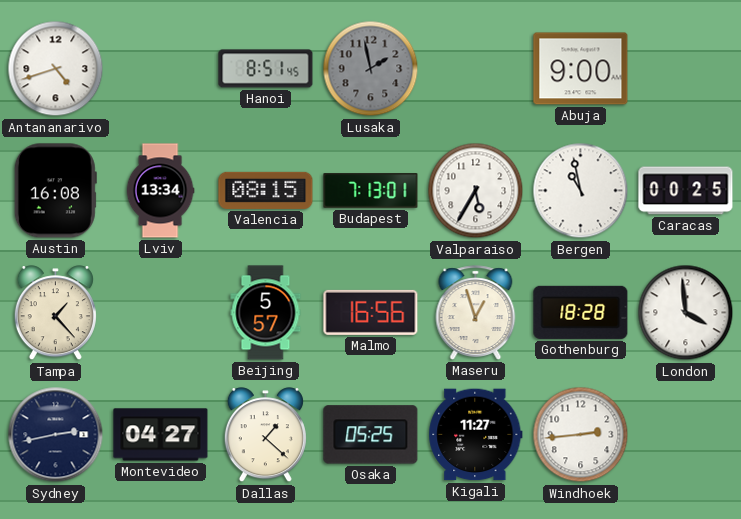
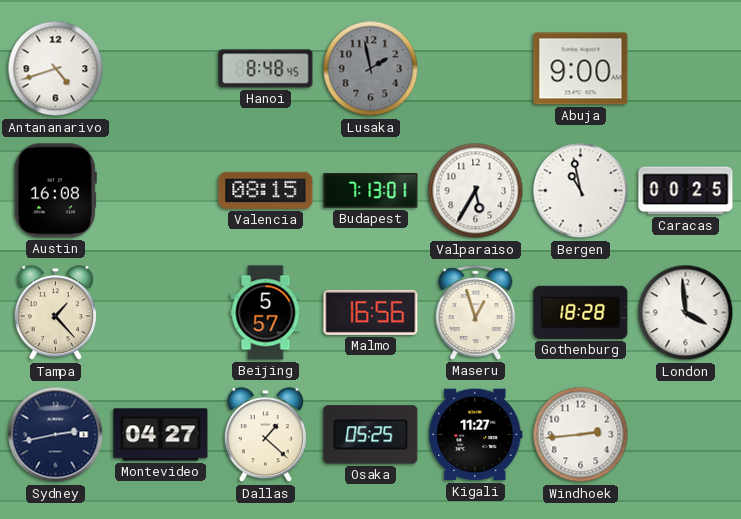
Hanoi: 8:51 -> 8:48 (266, 69)
Lviv: 13:34 -> none (160, 191)
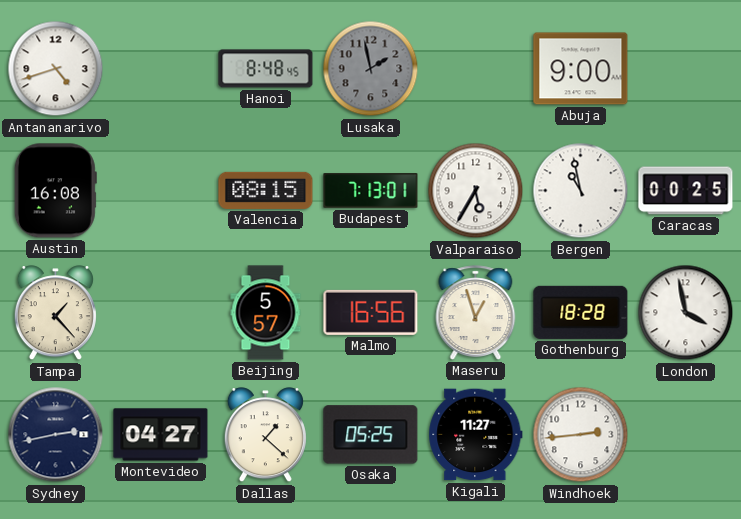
London: 3:59 -> 3:58 (686, 313)
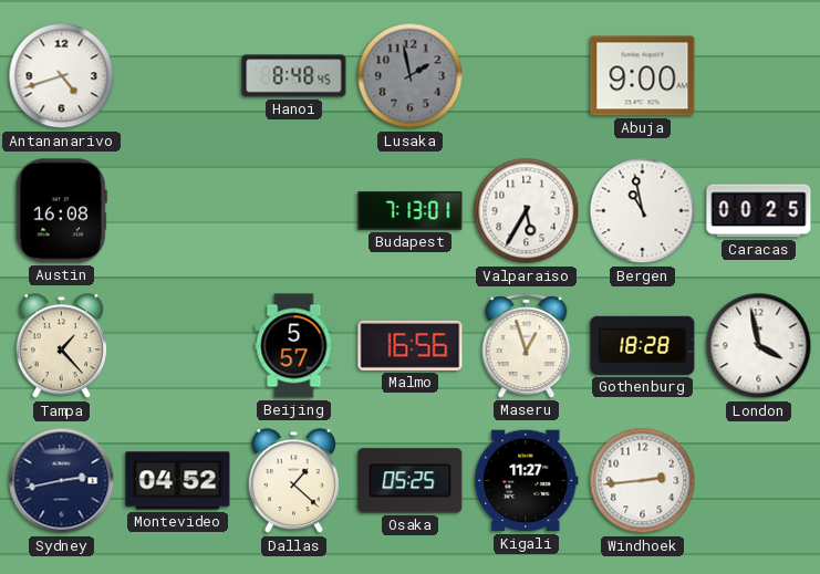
Valencia: 08:15 -> none (266, 190)
Montevideo: 04:27 -> 04:52 (178, 481)
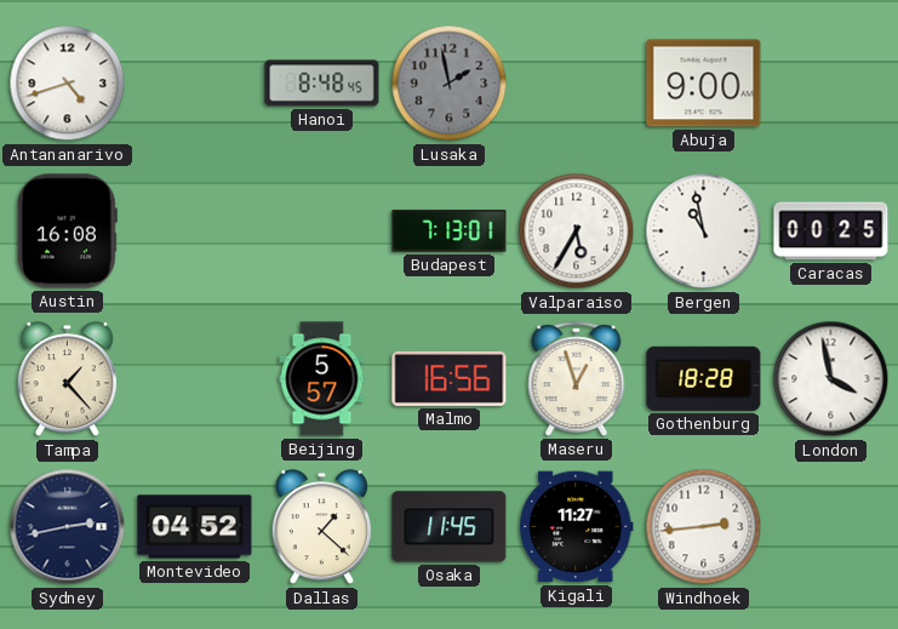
Osaka: 05:25 -> 11:45 (450, 527)
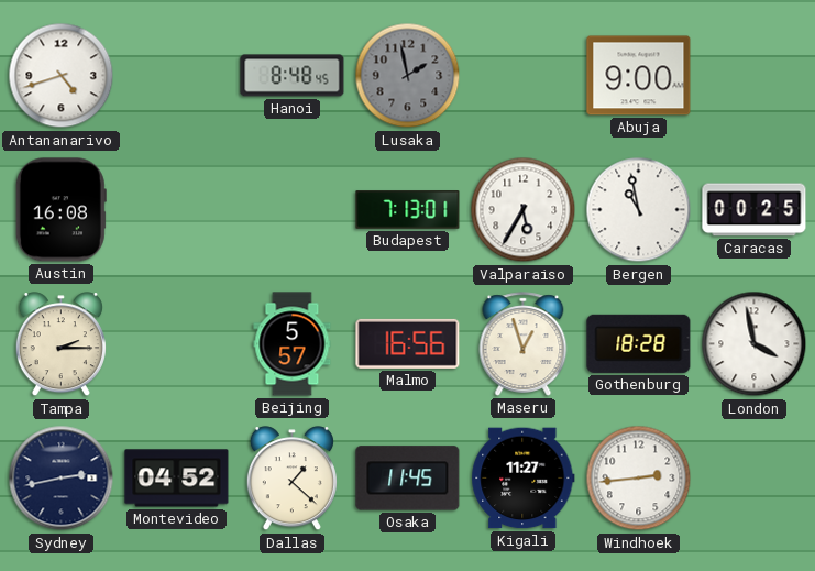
Tampa: 1:23 -> 2:15 (60, 344)
